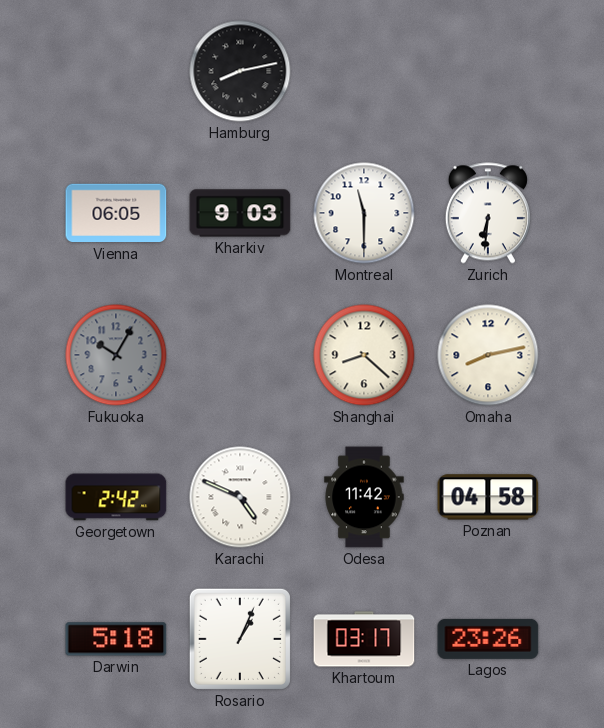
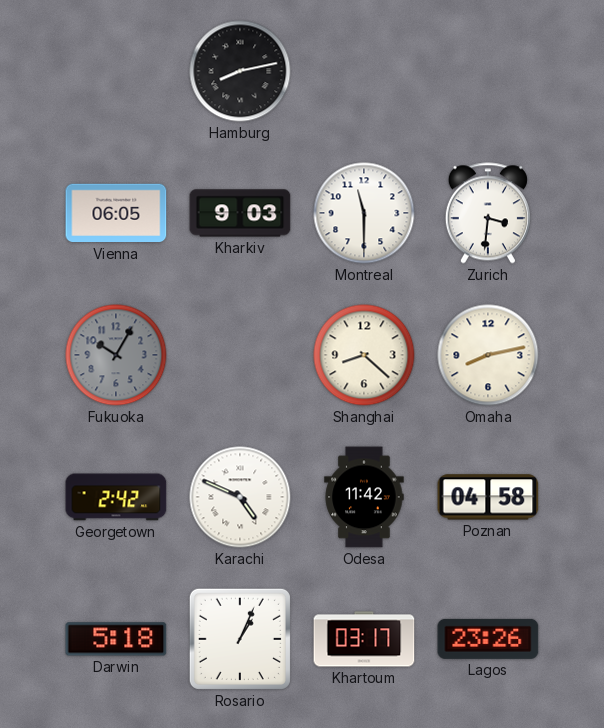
Zurich: 6:31 -> 3:31 (488, 213)
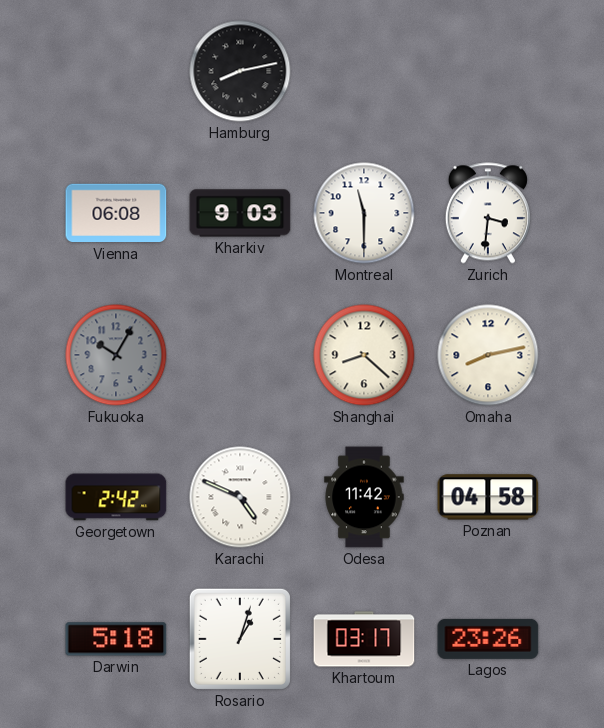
Vienna: 06:05 -> 06:08 (116, 213)
Rosario: 1:04 -> 1:03 (240, 639)
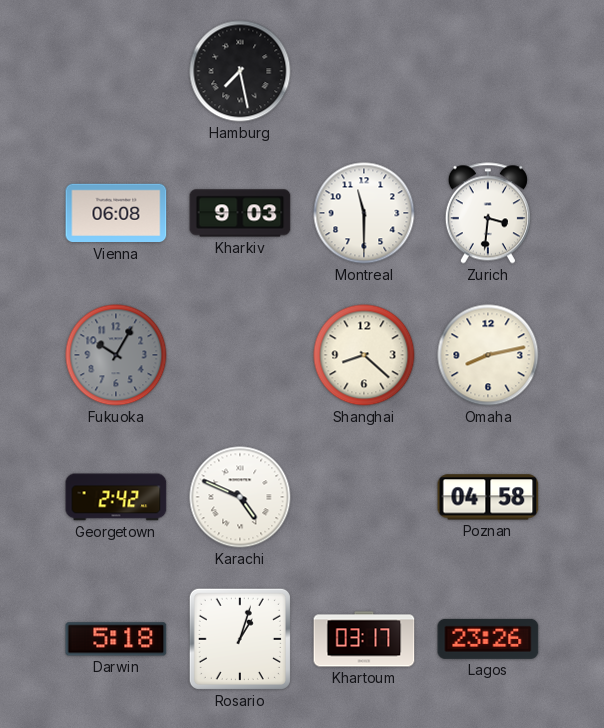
Hamburg: 8:13 -> 7:28 (240, 71)
Odesa: 11:42 -> none (364, 497)
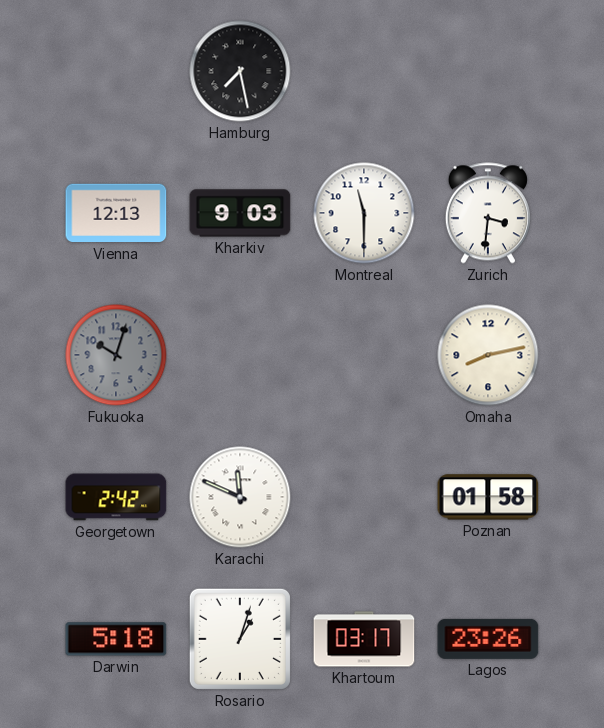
Vienna: 06:08 -> 12:13 (116, 213)
Fukuoka: 10:05 -> 10:03 (116, 355)
Shanghai: 8:22 -> none (364, 355)
Karachi: 4:49 -> 11:49 (240, 497)
Poznan: 04:58 -> 01:58 (488, 497)
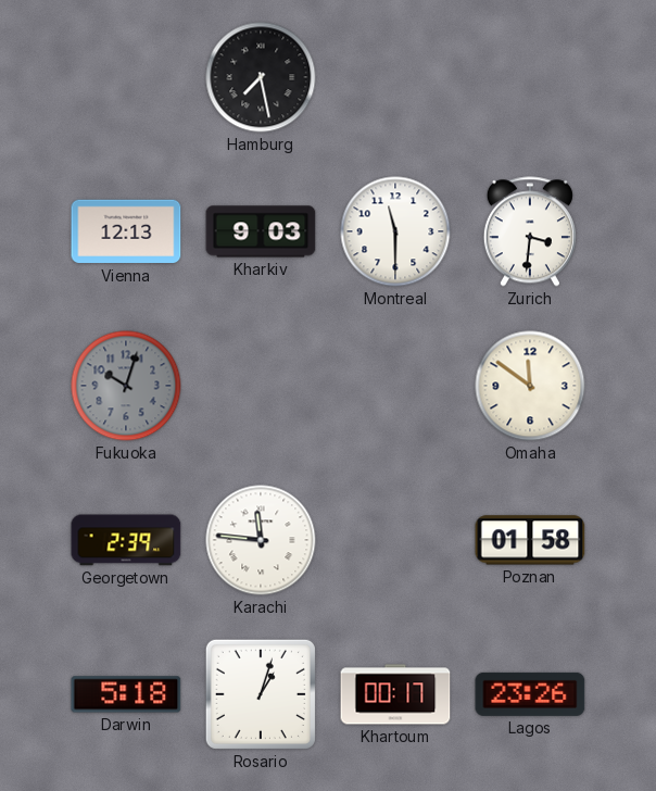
Omaha: 8:13 -> 11:51 (530, 386)
Georgetown: 2:42 -> 2:39 (126, 540)
Karachi: 11:49 -> 11:46 (261, 540)
Khartoum: 03:17 -> 00:17 (395, 694)
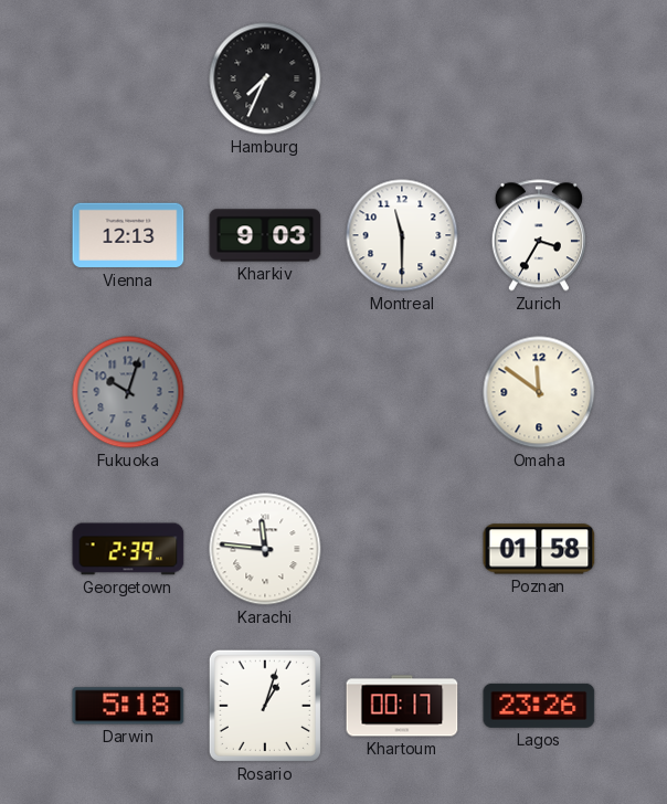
Hamburg: 7:28 -> 7:34 (265, 78)
Zurich: 3:31 -> 3:35 (539, 235)
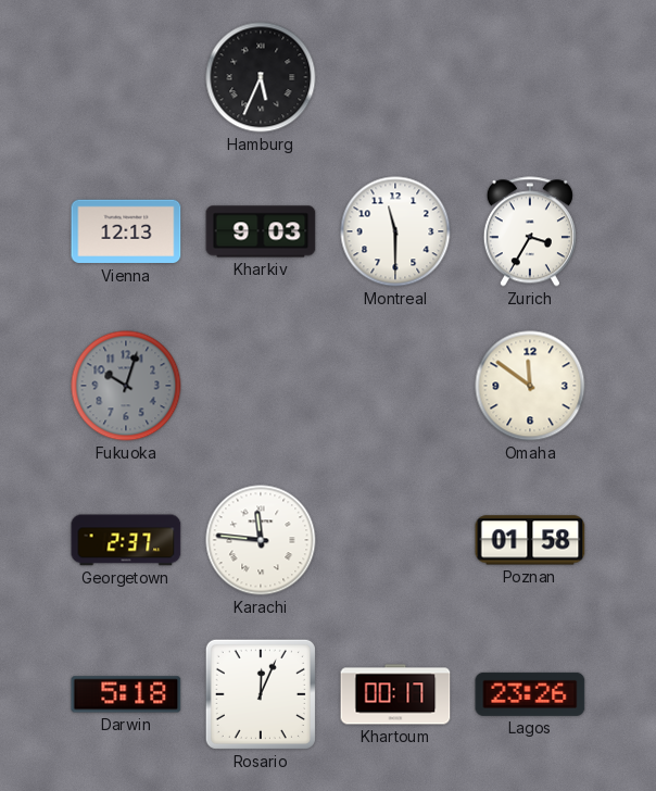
Hamburg: 7:34 -> 5:34 (261, 77)
Georgetown: 2:39 -> 2:37 (126, 540)
Rosario: 1:03 -> 12:04 (261, 694)
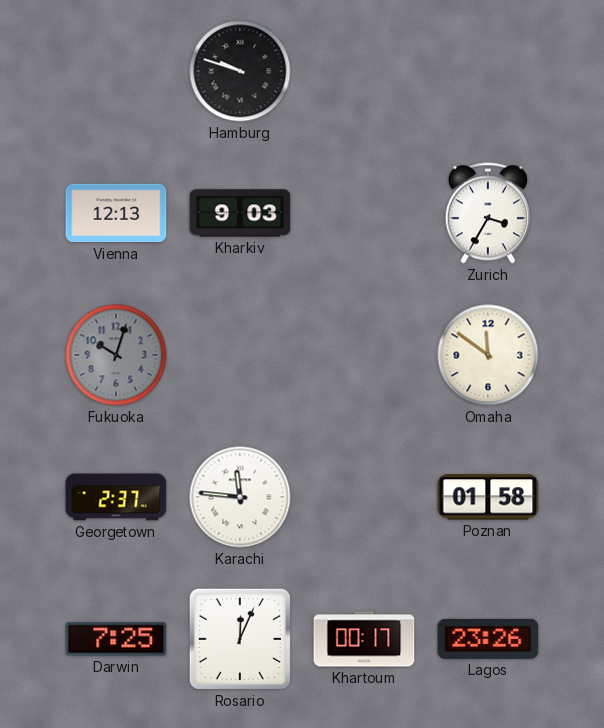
Hamburg: 5:34 -> 9:48 (240, 71)
Montreal: 11:30 -> none (395, 231)
Darwin: 5:18 -> 7:25 (116, 639)
